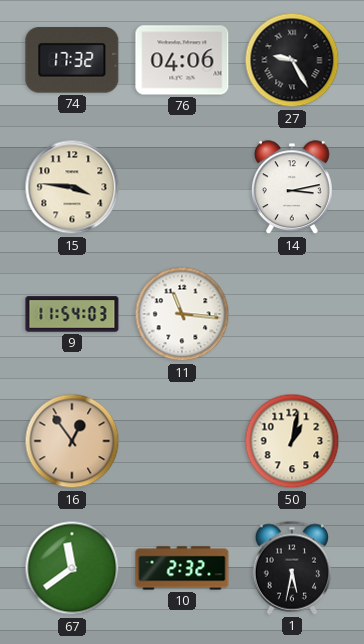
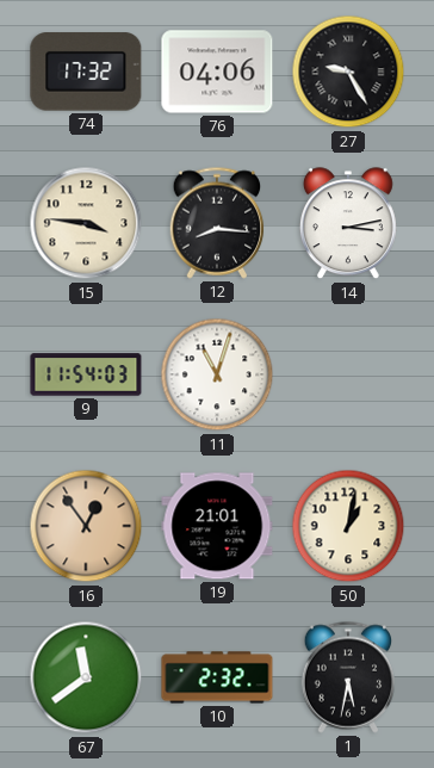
12: none -> 8:16 (217, 223)
11: 11:16 -> 11:03 (217, 374)
19: none -> 21:01 (217, 526)
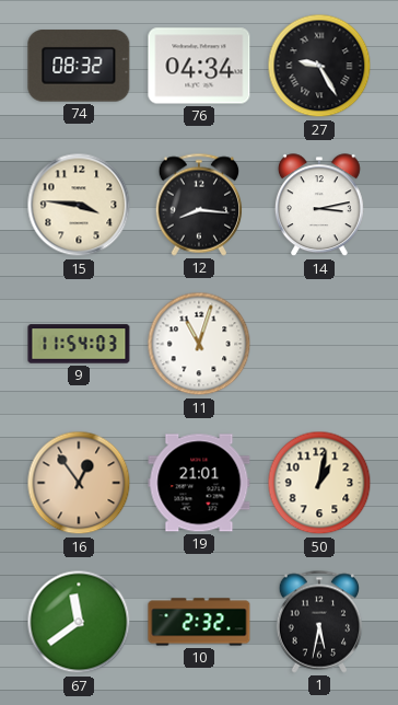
74: 17:32 -> 08:32 (79, 66)
76: 04:06 -> 04:34 (199, 66)
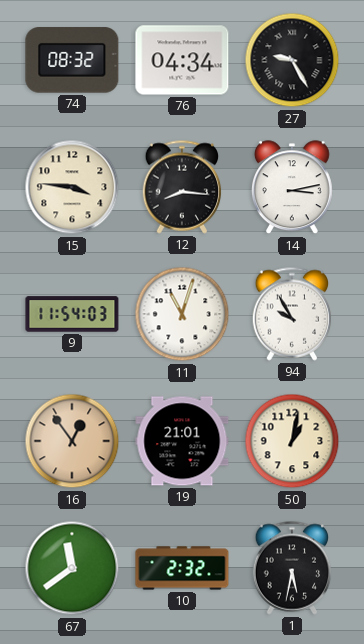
94: none -> 9:55 (292, 314)
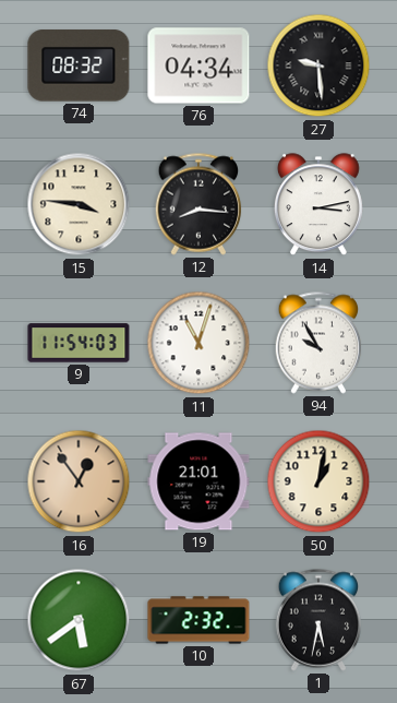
27: 9:25 -> 9:29 (318, 65)
67: 11:39 -> 5:39 (79, 620)
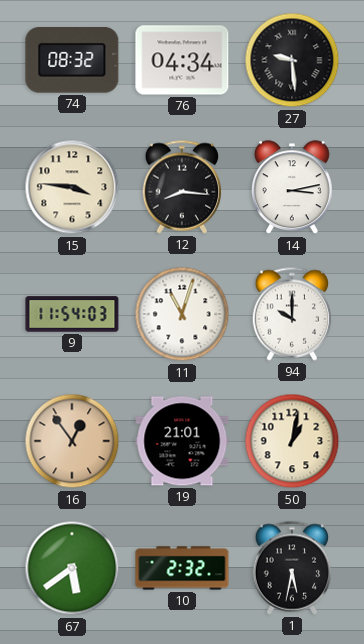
94: 9:55 -> 10:00 (292, 314)
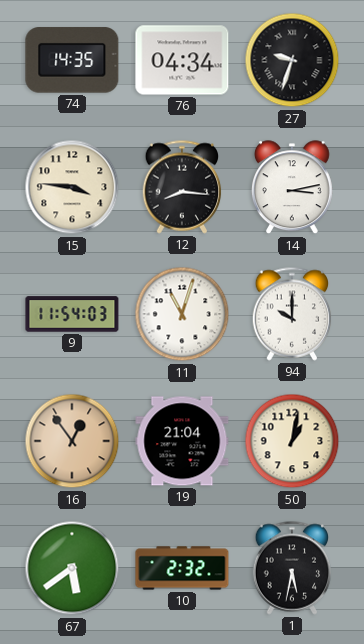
74: 08:32 -> 14:35 (72, 60)
27: 9:29 -> 9:33 (292, 60)
19: 21:01 -> 21:04 (182, 441)
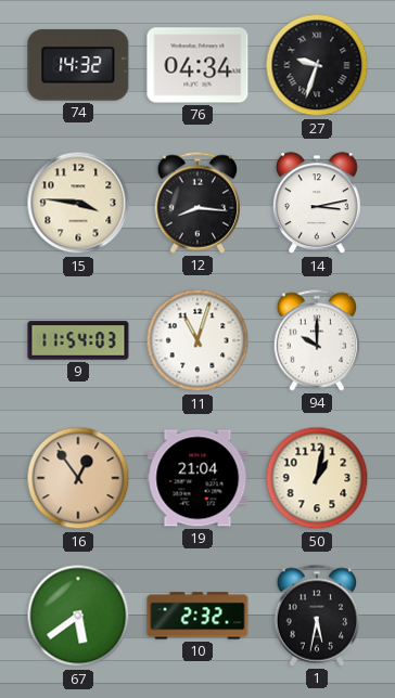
74: 14:35 -> 14:32 (78, 65)
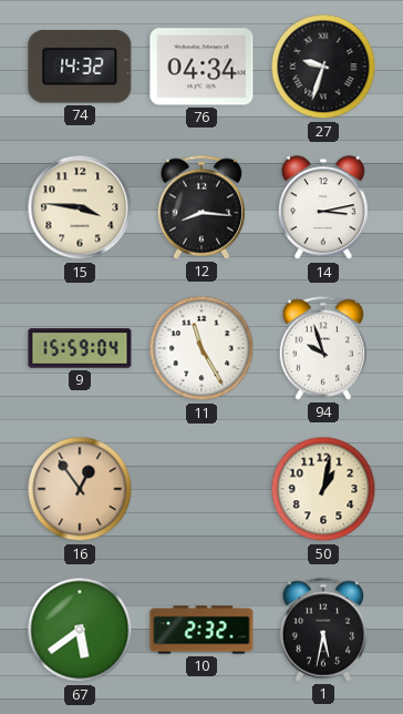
9: 11:54 -> 15:59 (80, 348)
11: 11:03 -> 11:25 (201, 348)
94: 10:00 -> 9:57 (323, 348)
19: 21:04 -> none (197, 478)
